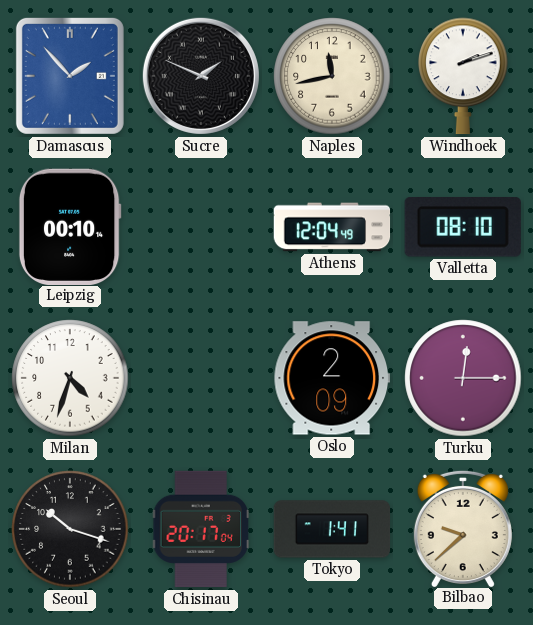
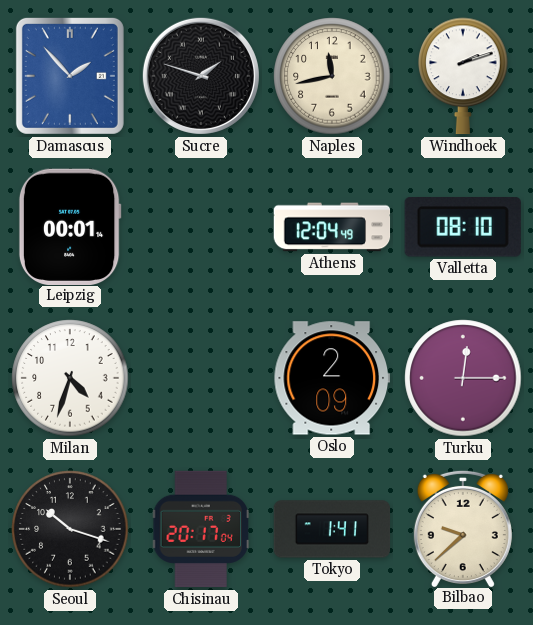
Sucre: 1:49 -> 1:48 (201, 76)
Leipzig: 00:10 -> 00:01 (70, 226)
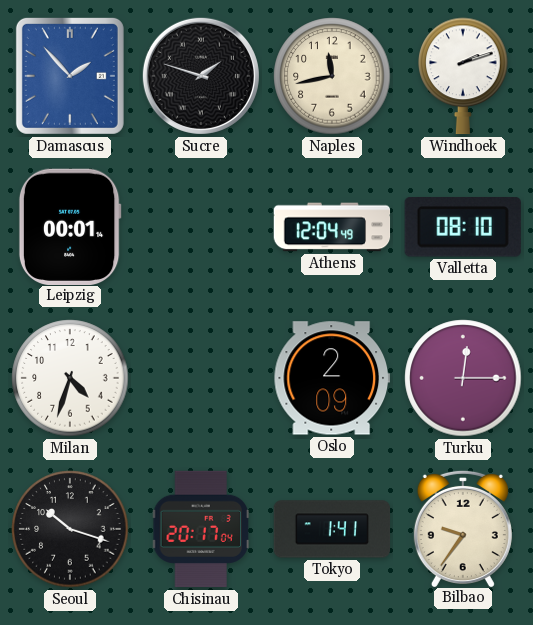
Bilbao: 9:38 -> 9:36 (463, 528)
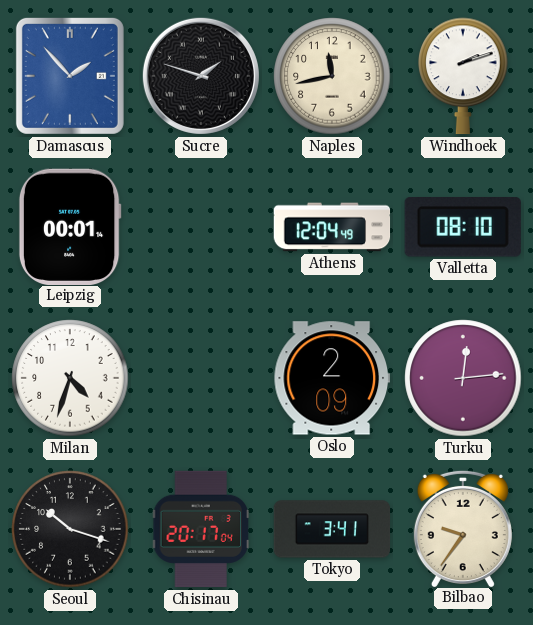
Turku: 12:15 -> 12:14 (463, 378)
Tokyo: 1:41 -> 3:41 (332, 529)
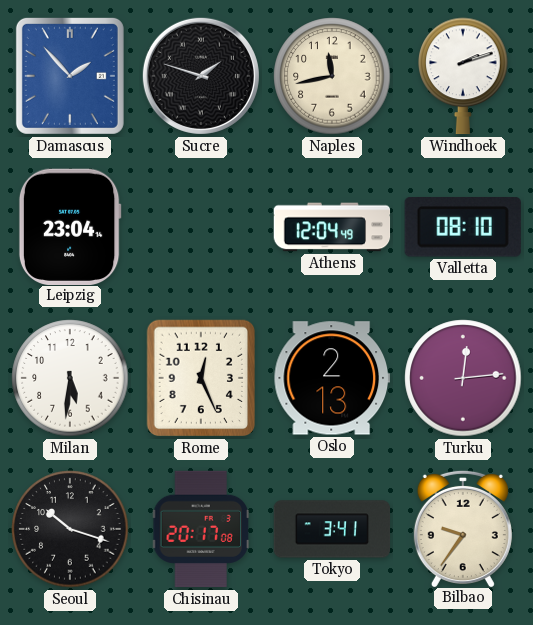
Leipzig: 00:01 -> 23:04 (70, 226)
Milan: 4:33 -> 5:31 (70, 378)
Rome: none -> 12:26 (201, 378)
Oslo: 2:09 -> 2:13 (331, 378)
Chisinau: 20:17:04 -> 20:17:08 (200, 529)
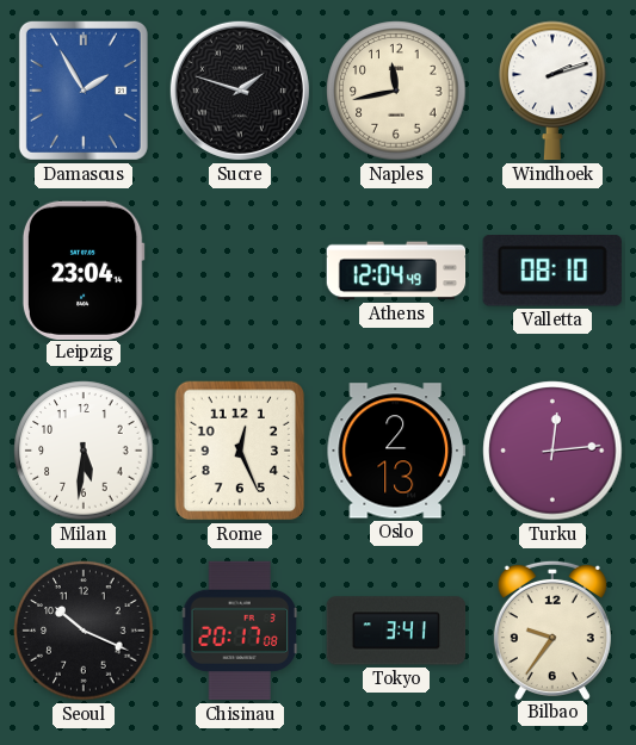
Damascus: 1:53 -> 1:55 (84, 91)
Seoul: 10:18 -> 10:19 (84, 631)
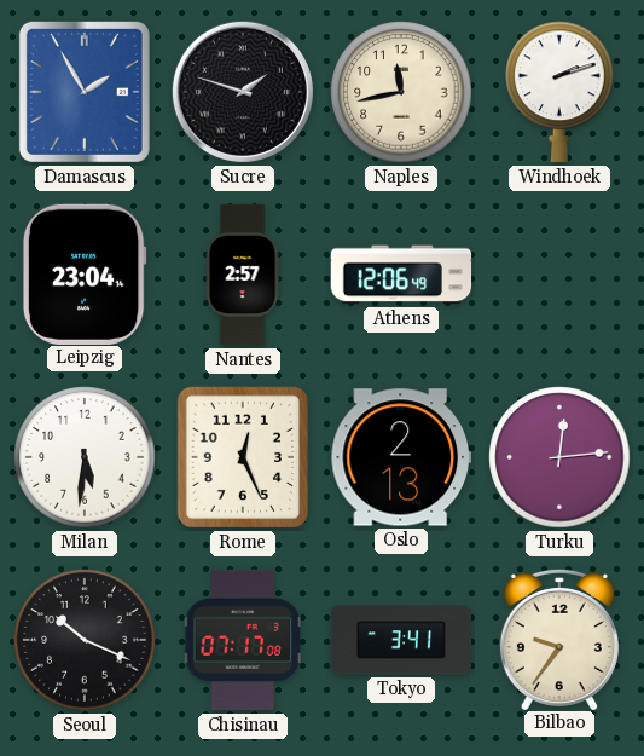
Nantes: none -> 2:57 (243, 275)
Athens: 12:04 -> 12:06 (401, 275)
Valletta: 08:10 -> none (552, 272)
Chisinau: 20:17 -> 07:17 (242, 640)
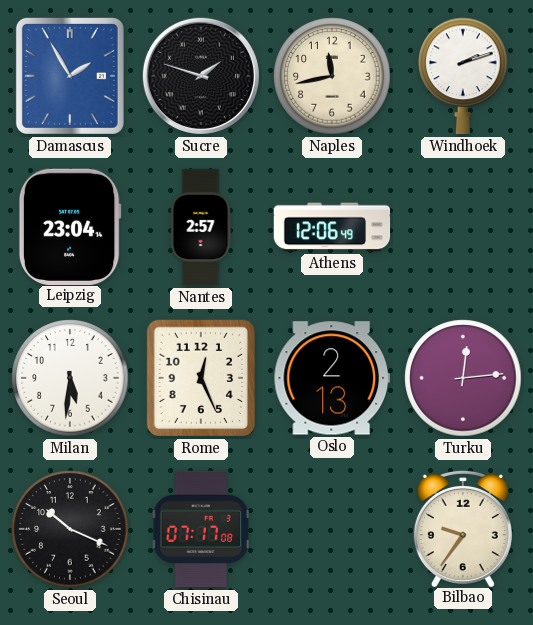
Tokyo: 3:41 -> none (401, 640)
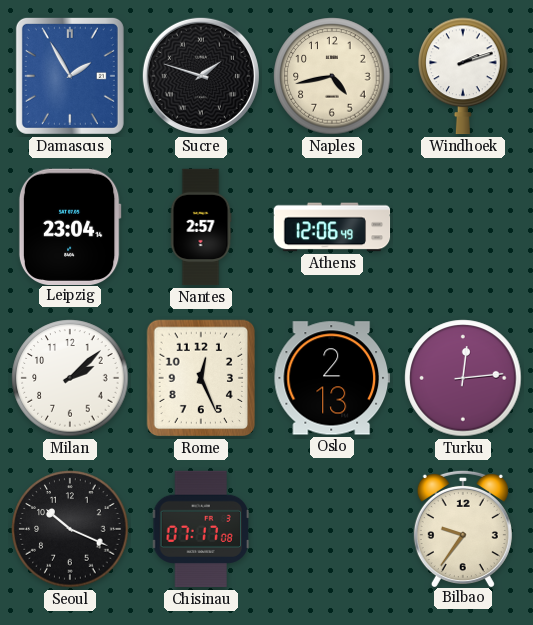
Naples: 11:43 -> 4:43 (332, 76)
Milan: 5:31 -> 2:08 (70, 378)
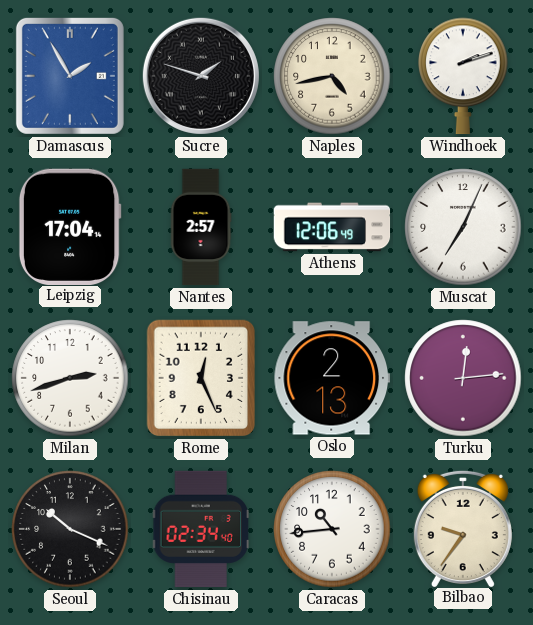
Leipzig: 23:04 -> 17:04 (70, 226)
Muscat: none -> 7:04 (463, 227)
Milan: 2:08 -> 2:42 (70, 378)
Chisinau: 07:17 -> 02:34 (200, 529)
Caracas: none -> 10:44 (332, 529)
